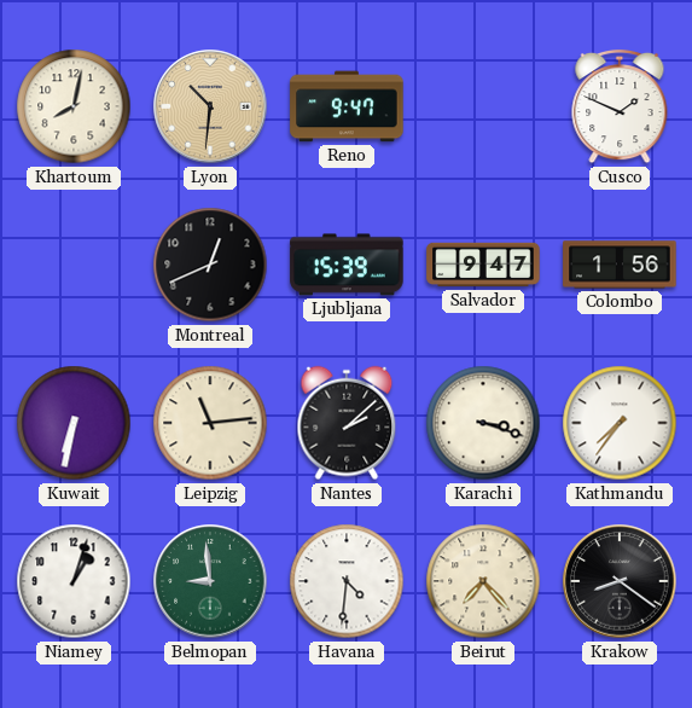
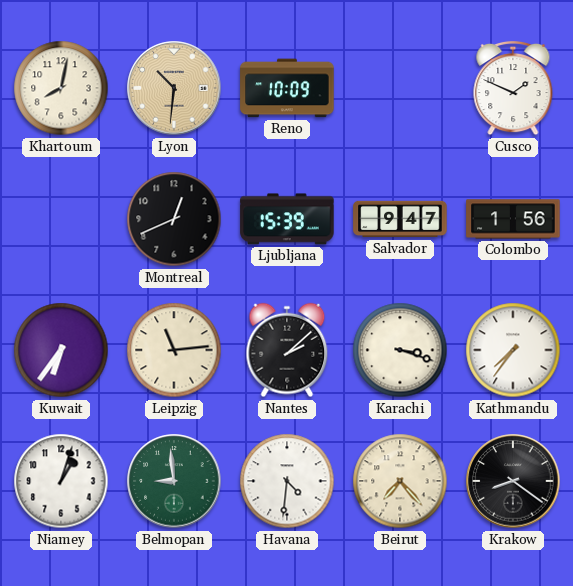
Reno: 9:47 -> 10:09 (287, 88)
Kuwait: 6:32 -> 6:36 (61, 350)
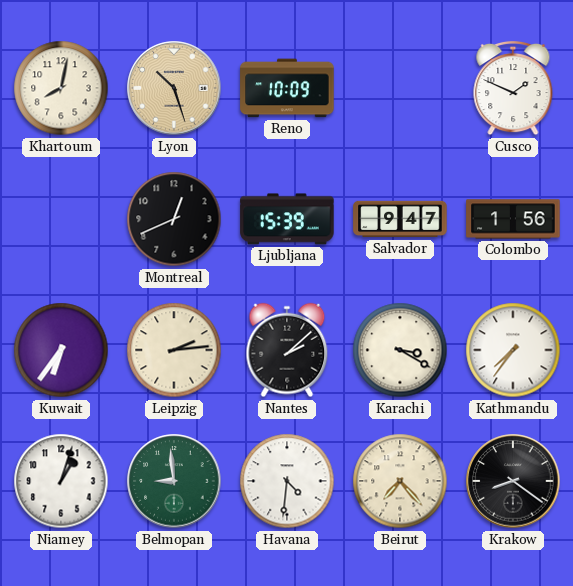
Lyon: 10:31 -> 10:27 (174, 88)
Leipzig: 11:14 -> 2:14 (174, 350)
Karachi: 3:18 -> 3:20 (400, 350)
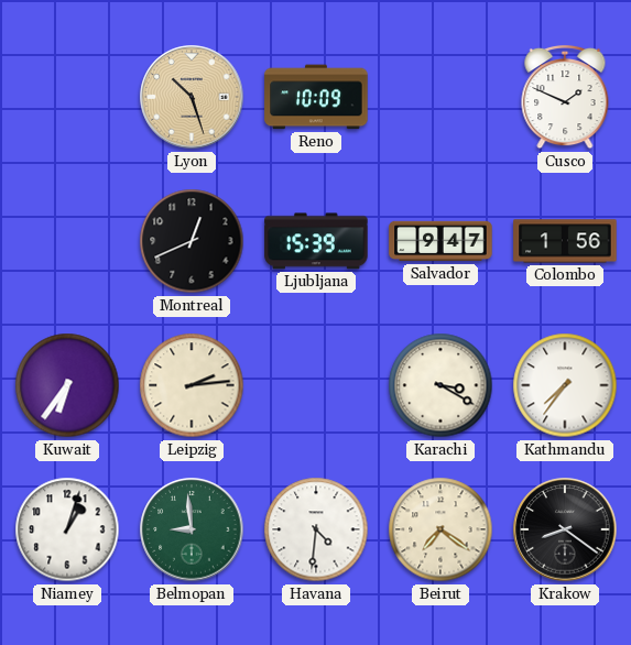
Khartoum: 8:02 -> none (61, 88)
Nantes: 2:08 -> none (287, 350)
Beirut: 7:23 -> 7:21 (440, 529)
